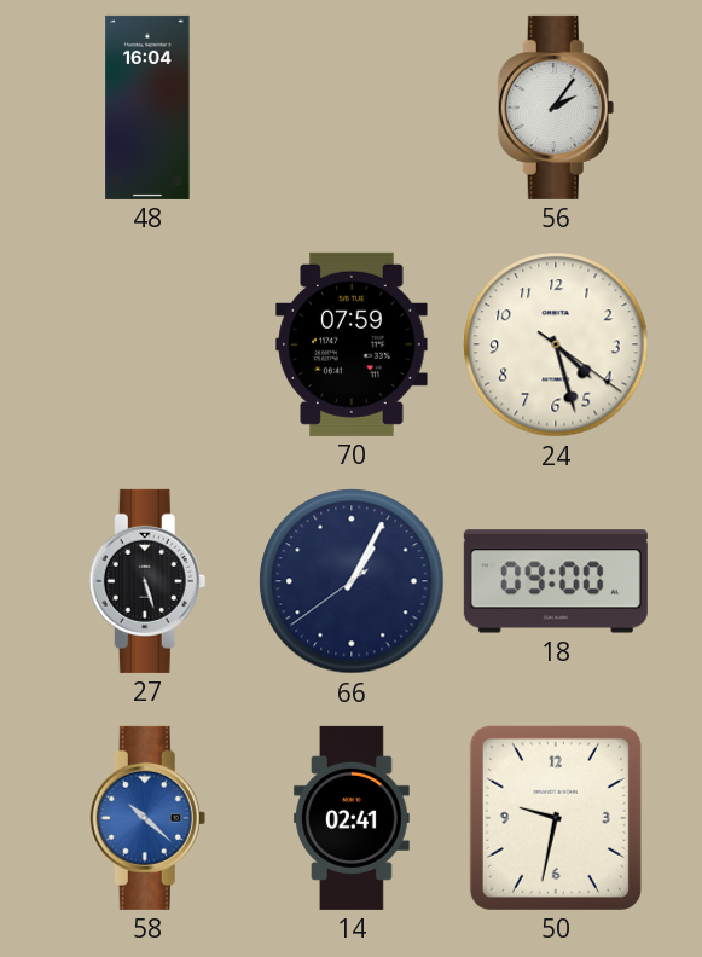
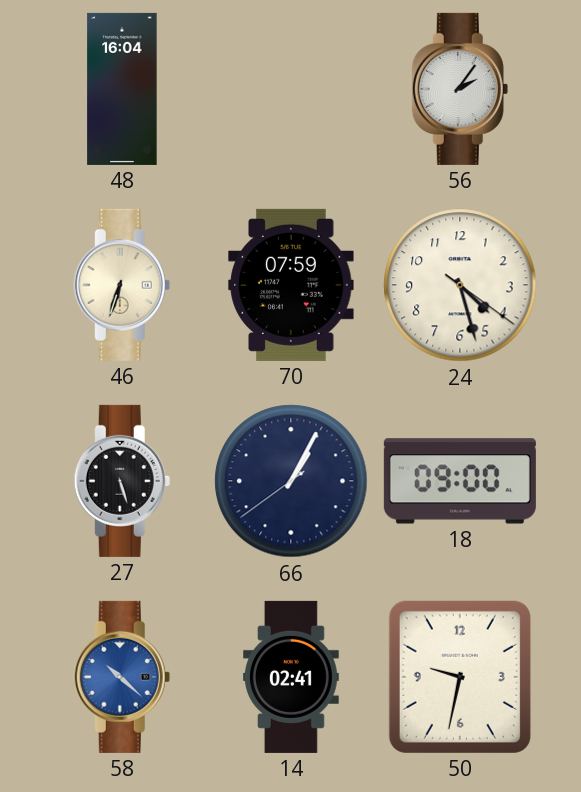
46: none -> 6:33 (122, 285)
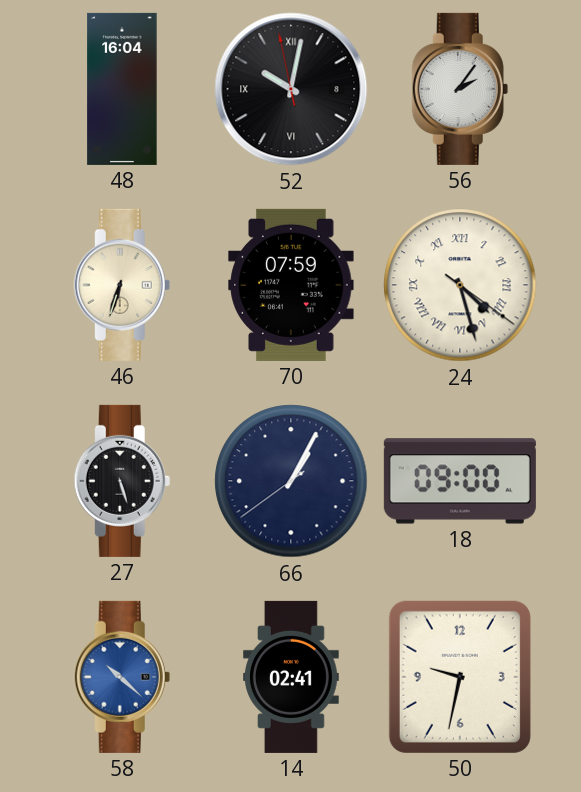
52: none -> 10:01 (291, 89)
24 numerals: Arabic -> Roman (460, 285)
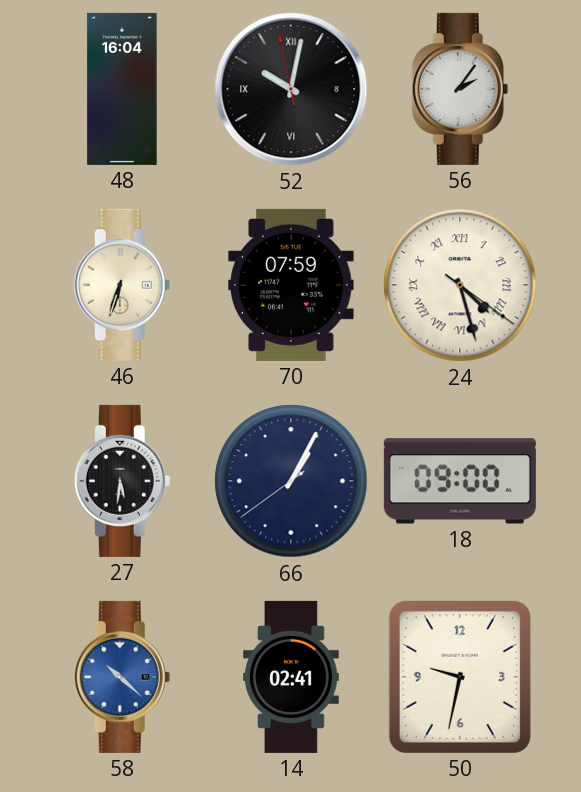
27: 5:27 -> 5:31 (122, 481)
